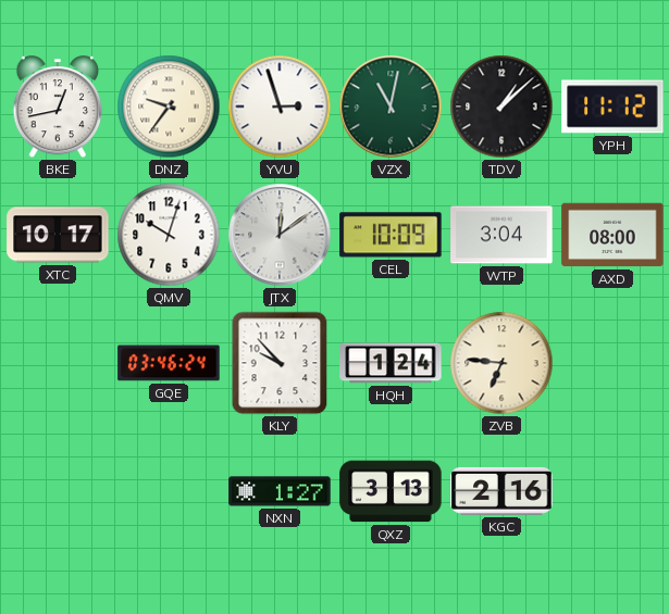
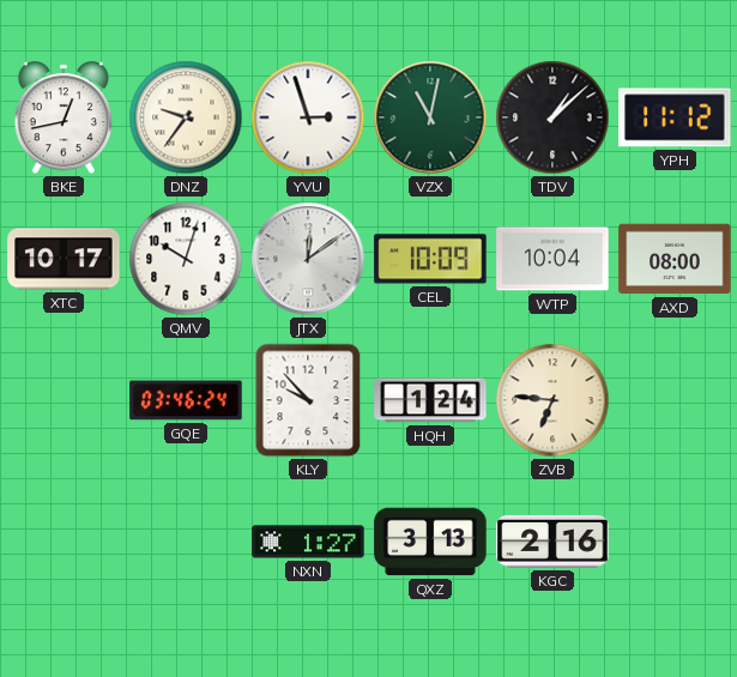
WTP: 3:04 -> 10:04 (552, 259)
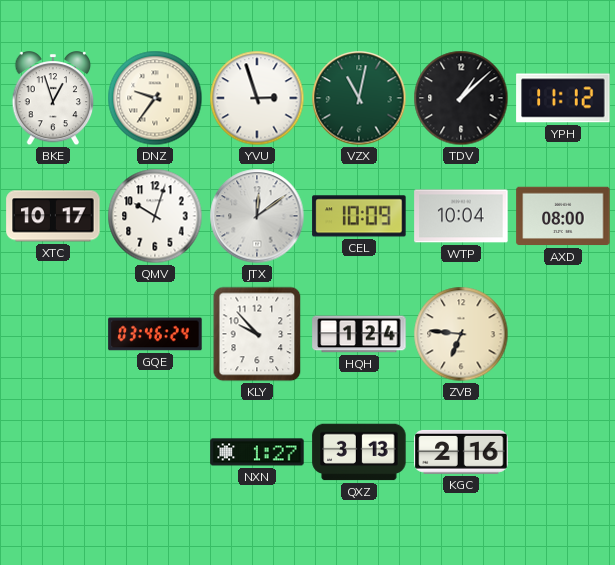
BKE: 12:43 -> 12:57 (53, 99)
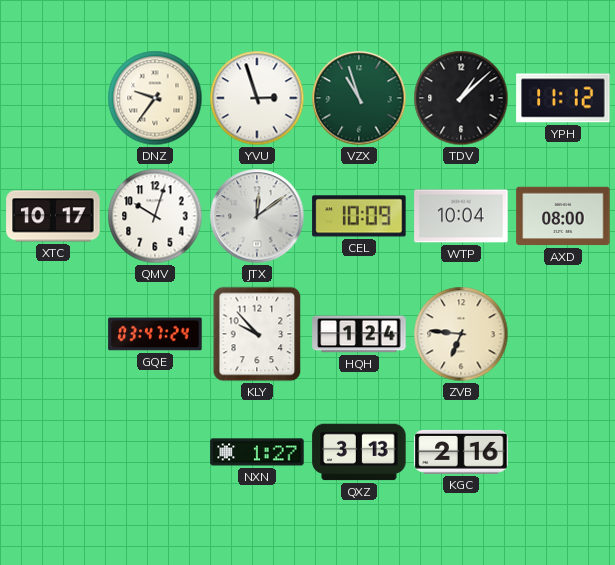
BKE: 12:57 -> none (53, 99)
VZX: 11:02 -> 10:57 (359, 98)
GQE: 03:46 -> 03:47 (155, 334)
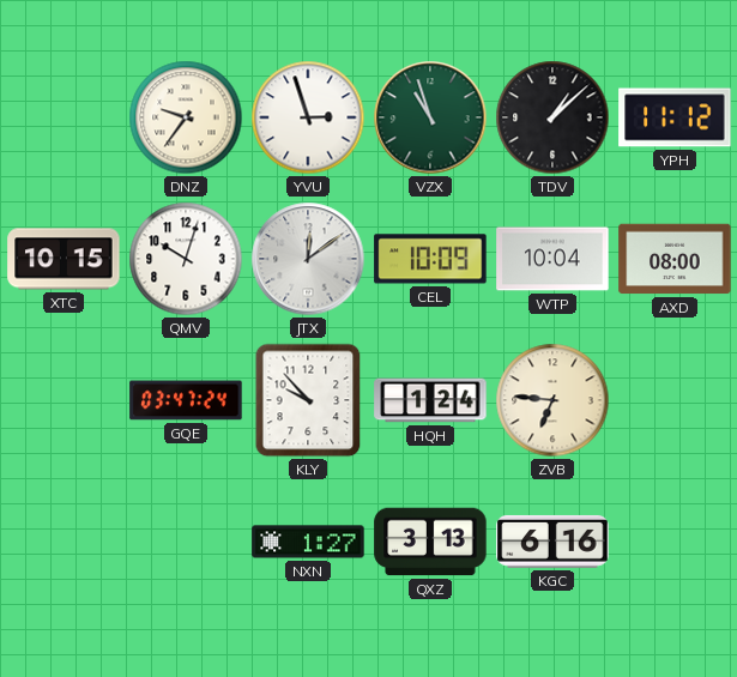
XTC: 10:17 -> 10:15 (64, 259)
KGC: 2:16 -> 6:16 (552, 542)
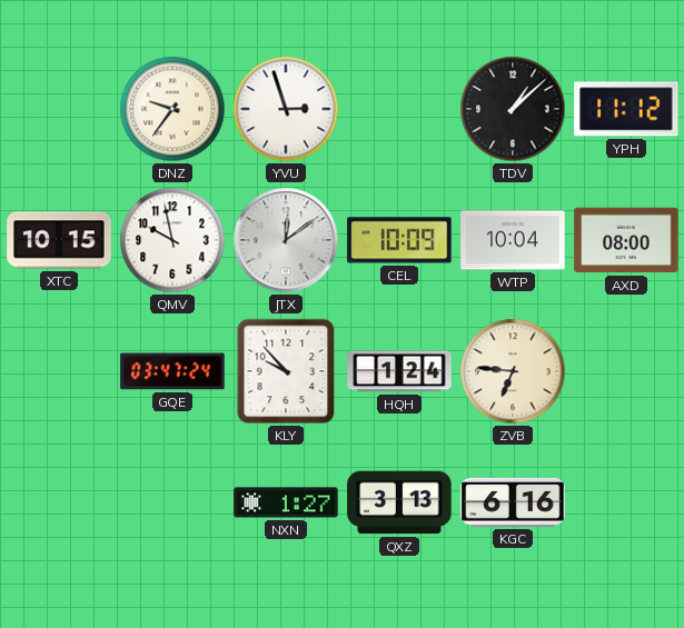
VZX: 10:57 -> none (430, 117)
QMV: 10:03 -> 9:58 (172, 240)
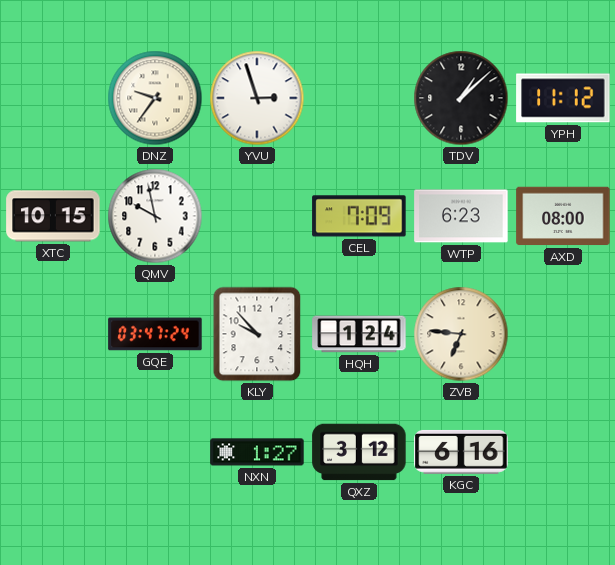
JTX: 12:09 -> none (286, 240)
CEL: 10:09 -> 7:09 (359, 216)
WTP: 10:04 -> 6:23 (461, 216)
QXZ: 3:13 -> 3:12 (359, 452)
